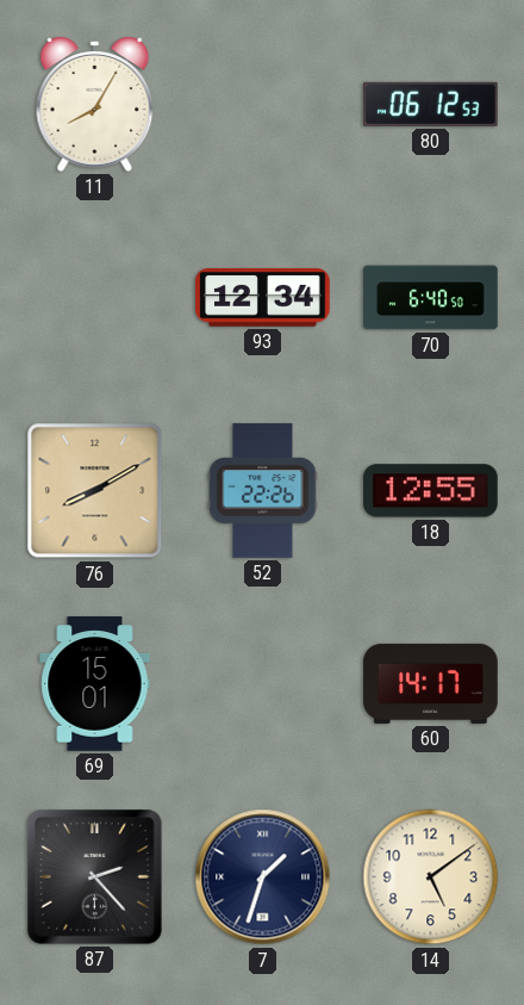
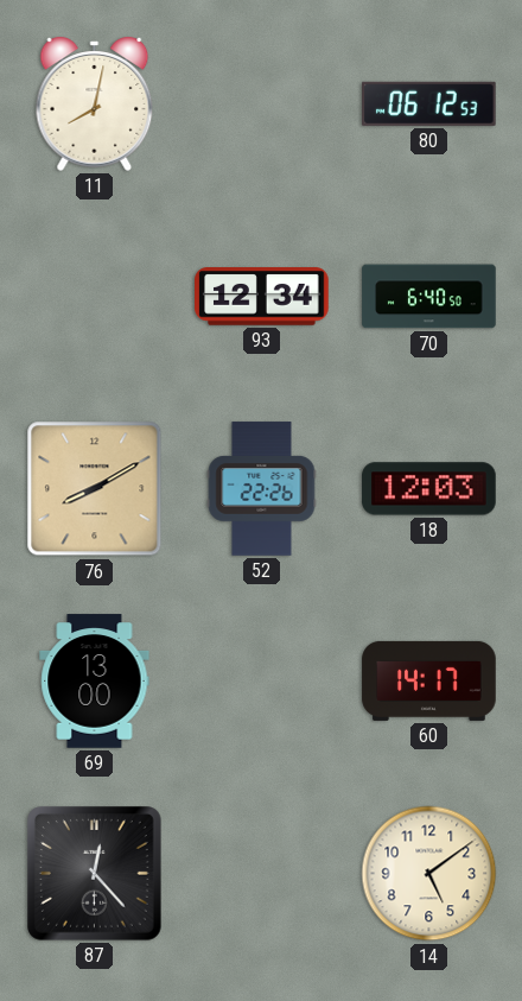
11: 8:05 -> 8:02 (95, 103)
18: 12:55 -> 12:03 (429, 489)
69: 15:01 -> 13:00 (95, 682)
87: 2:23 -> 12:23 (95, 874)
7: 1:33 -> none (263, 877)
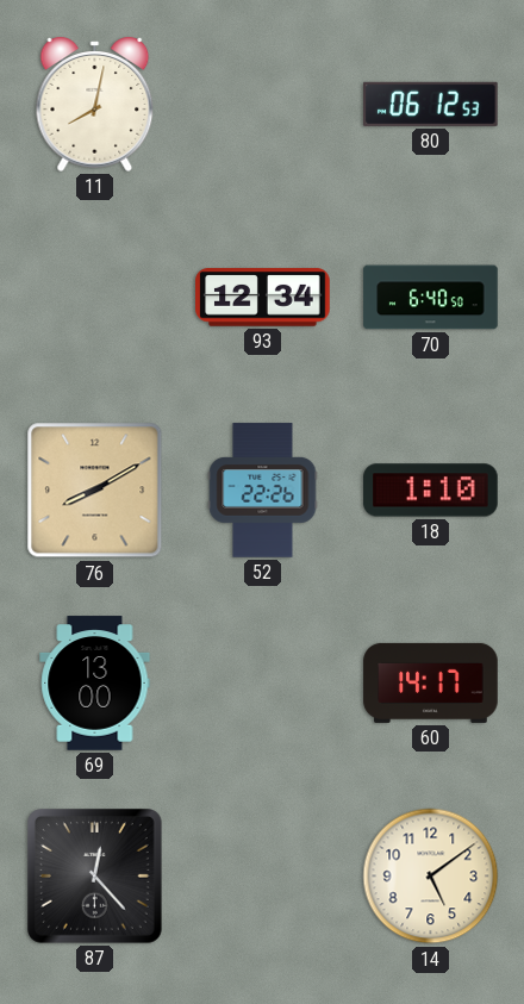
18: 12:03 -> 1:10 (431, 491)
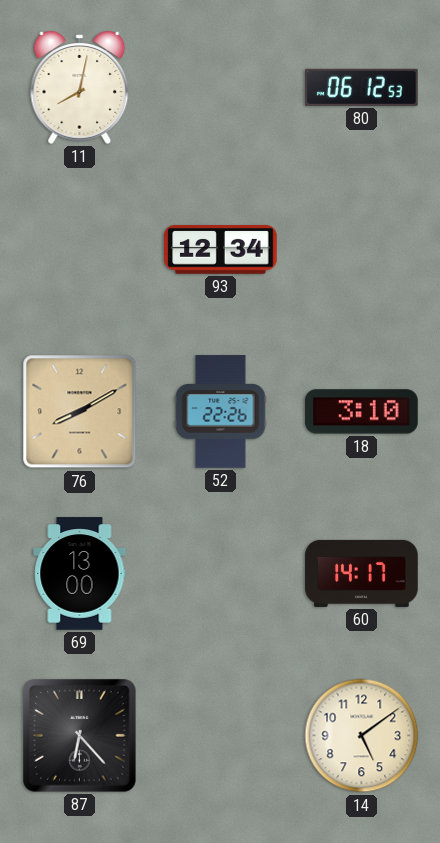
70: 6:40 -> none (431, 298)
18: 1:10 -> 3:10 (362, 412)
87: 12:23 -> 6:23 (80, 736)
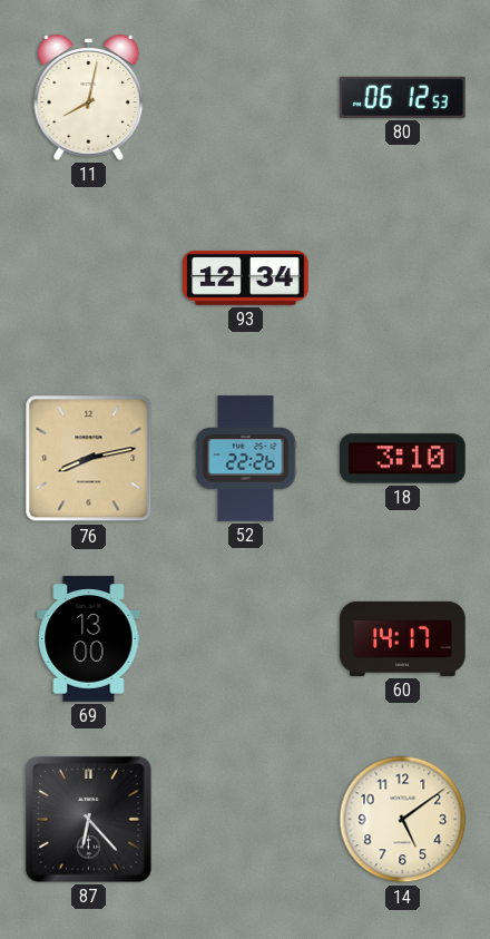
76: 8:10 -> 8:13 (89, 459)
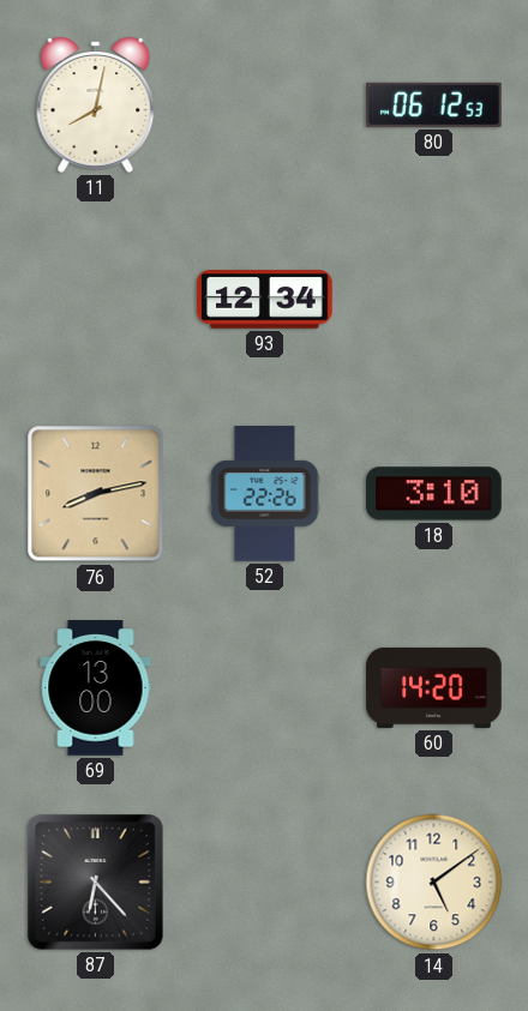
60: 14:17 -> 14:20 (434, 687)
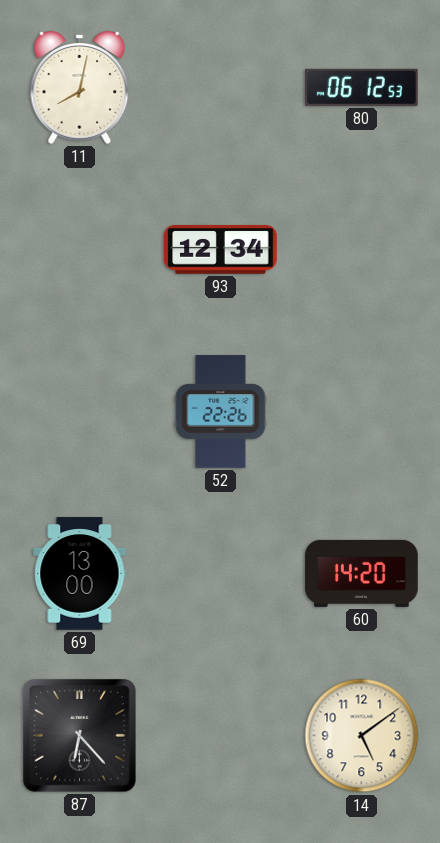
76: 8:13 -> none (96, 494)
18: 3:10 -> none (434, 494)
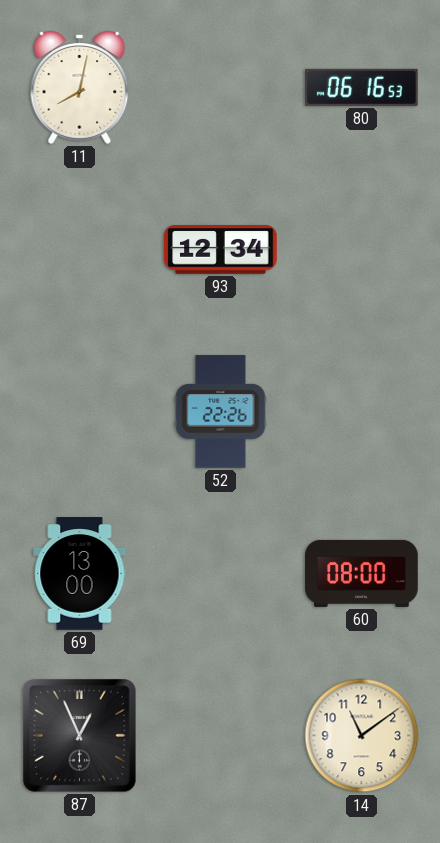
80: 06:12 -> 06:16 (362, 87)
60: 14:20 -> 08:00 (362, 573)
87: 6:23 -> 12:56 (80, 736)
14: 5:09 -> 11:09 (362, 736)
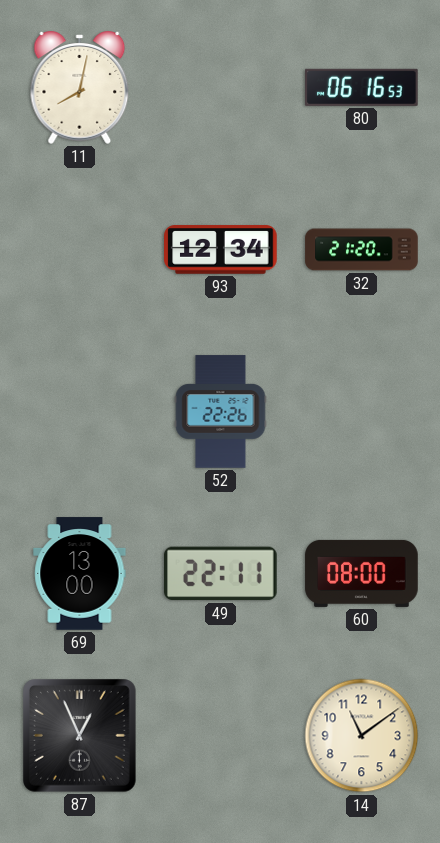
32: none -> 21:20 (362, 250)
49: none -> 22:11 (221, 574)
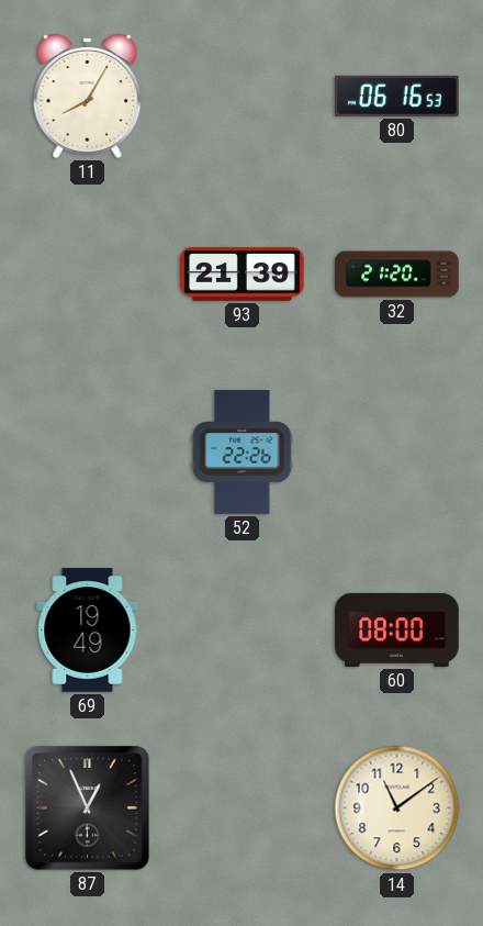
11: 8:02 -> 8:05 (88, 96)
93: 12:34 -> 21:39 (243, 275)
69: 13:00 -> 19:49 (88, 631)
49: 22:11 -> none (221, 574)
